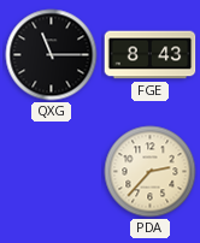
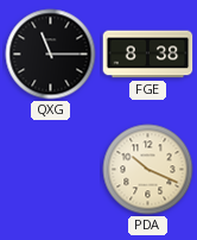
FGE: 8:43 -> 8:38 (148, 55)
PDA: 2:37 -> 10:19 (148, 170)
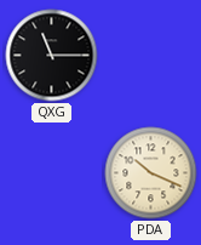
FGE: 8:38 -> none (148, 55)
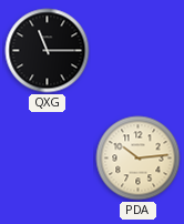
PDA: 10:19 -> 10:14 (139, 159)
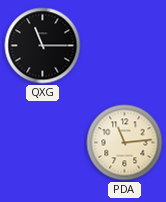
PDA: 10:14 -> 11:14 (125, 143)
